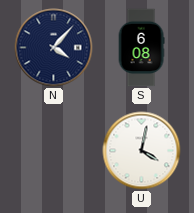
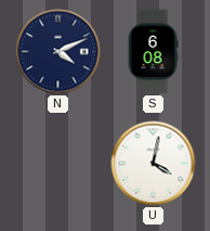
N: 4:07 -> 4:11 (58, 52)
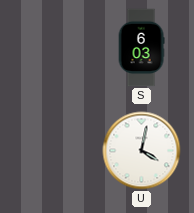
N: 4:11 -> none (58, 52)
S: 6:08 -> 6:03 (141, 48)
